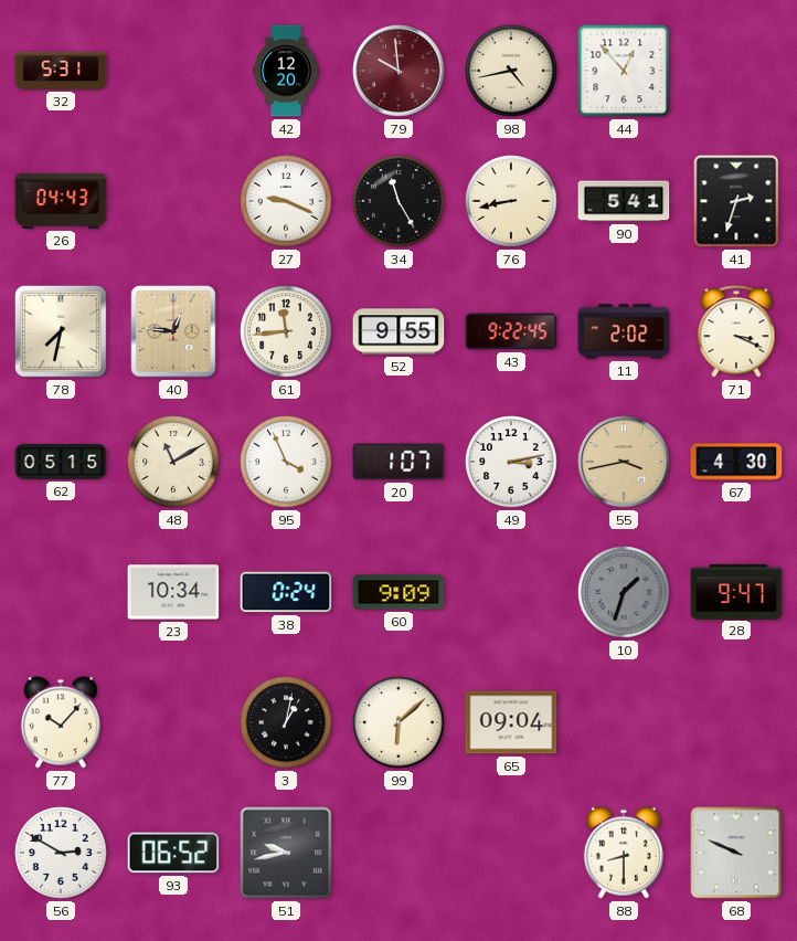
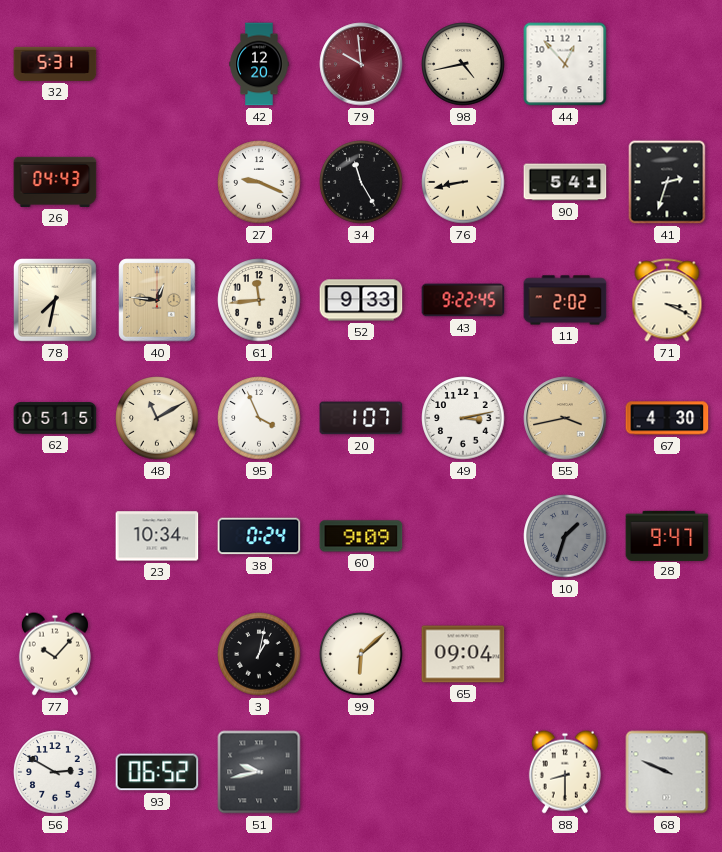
52: 9:55 -> 9:33 (361, 300)
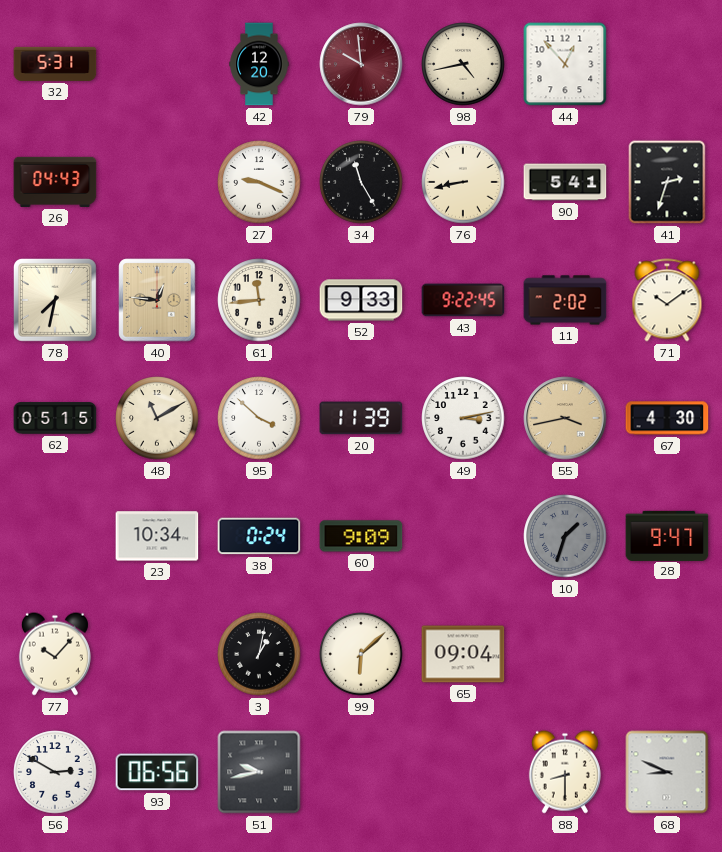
71: 3:19 -> 10:09 (667, 300)
95: 3:56 -> 3:52 (259, 418)
20: 1:07 -> 11:39 (361, 418)
93: 06:52 -> 06:56 (157, 772)
68: 9:49 -> 8:49 (667, 772)
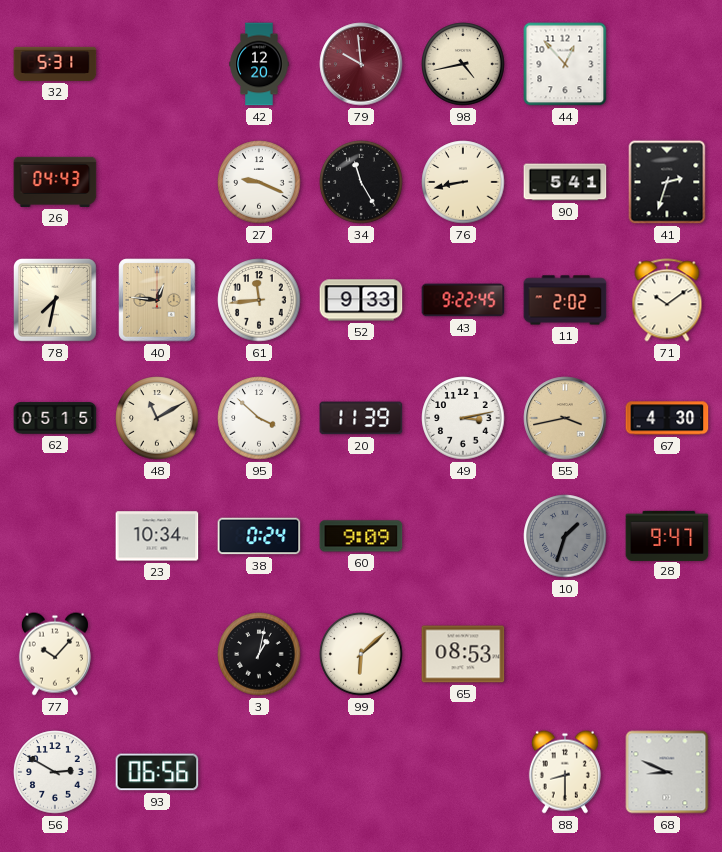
65: 09:04 -> 08:53 (463, 654)
51: 9:43 -> none (259, 772)
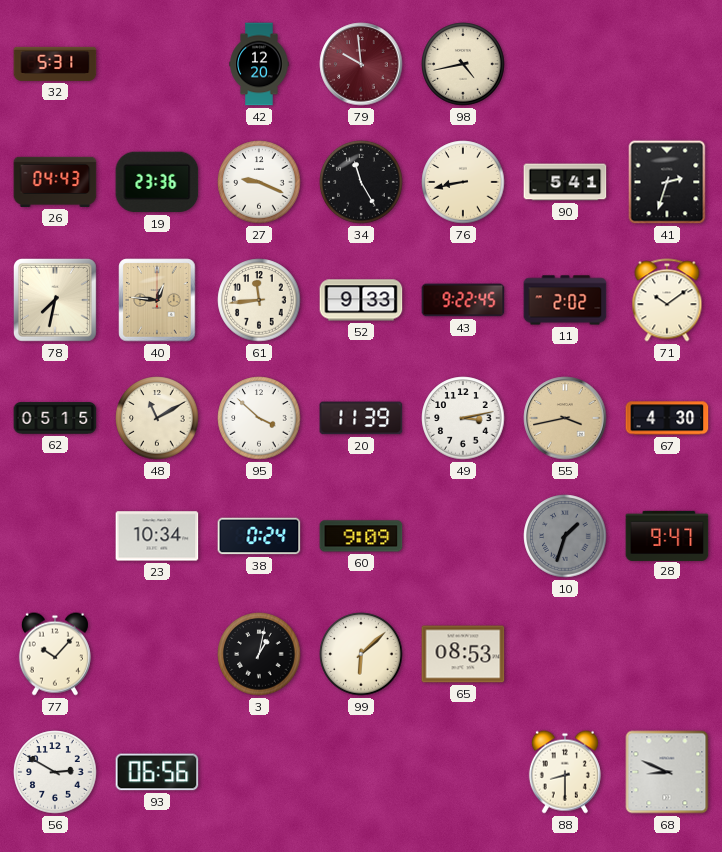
44: 12:53 -> none (565, 64)
19: none -> 23:36 (157, 182)
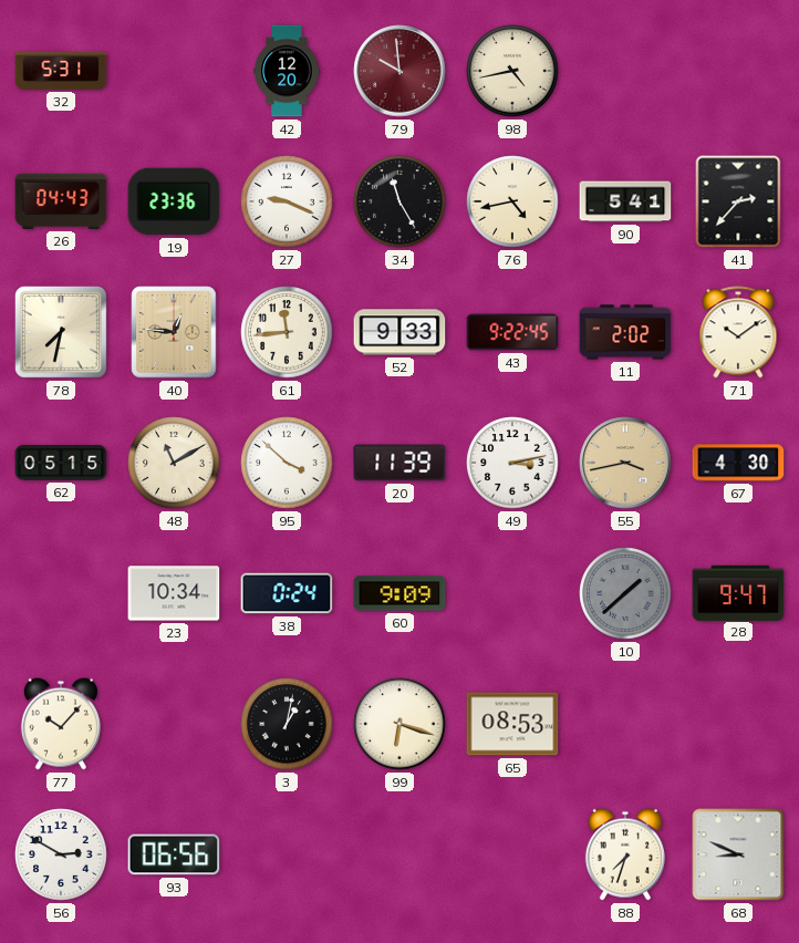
76: 8:43 -> 4:43 (512, 201)
41: 2:33 -> 2:37 (738, 201)
10: 1:33 -> 1:38 (625, 593)
99: 6:08 -> 6:18 (399, 724)
88: 8:30 -> 7:33 (625, 854)
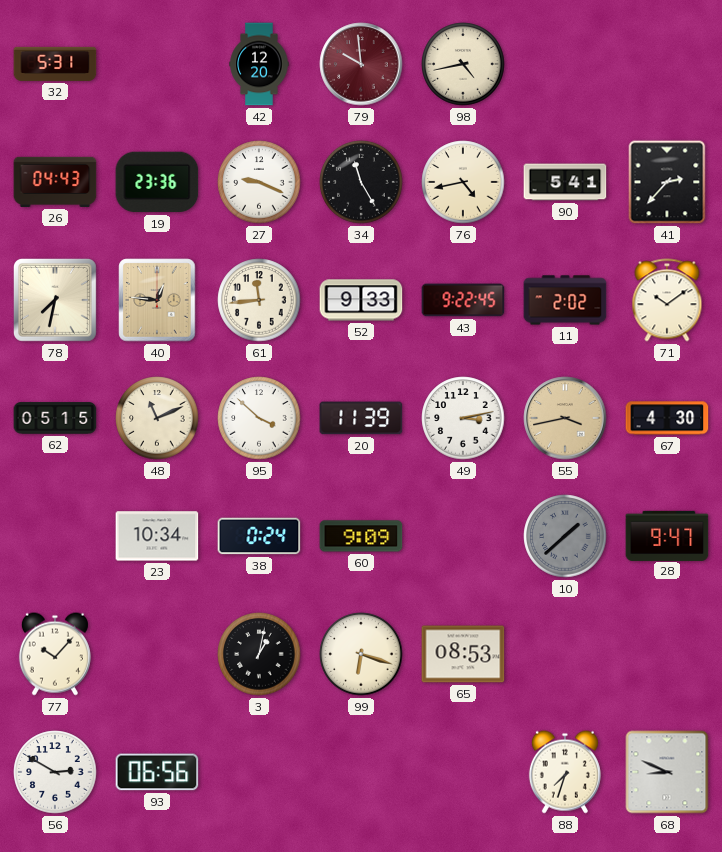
48: 11:10 -> 11:11 (157, 418)
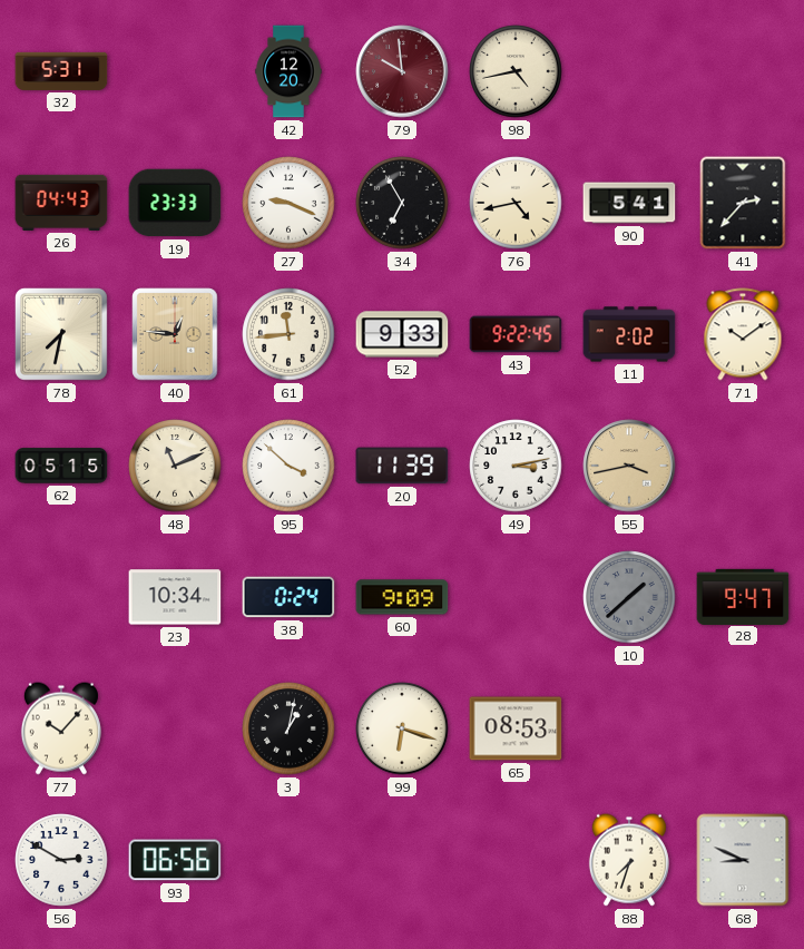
19: 23:36 -> 23:33 (175, 203)
34: 11:25 -> 6:55 (402, 203)
67: 4:30 -> none (667, 418)
